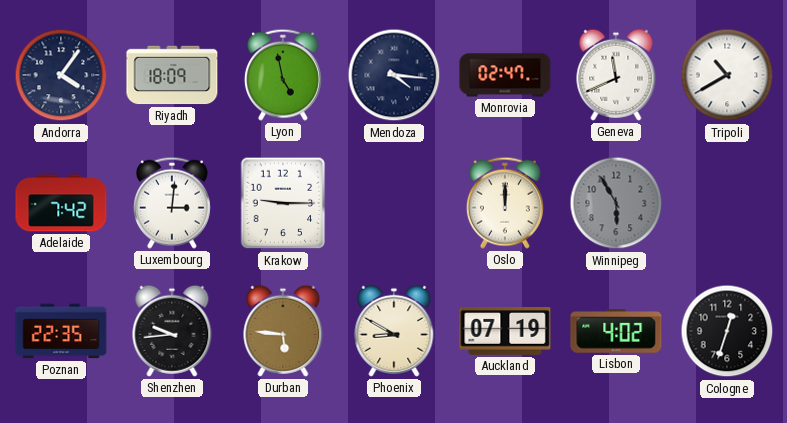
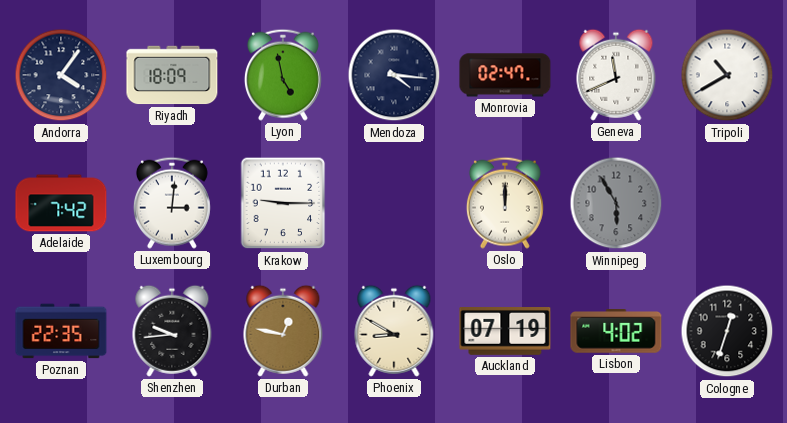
Durban: 5:46 -> 12:47 (283, 331)
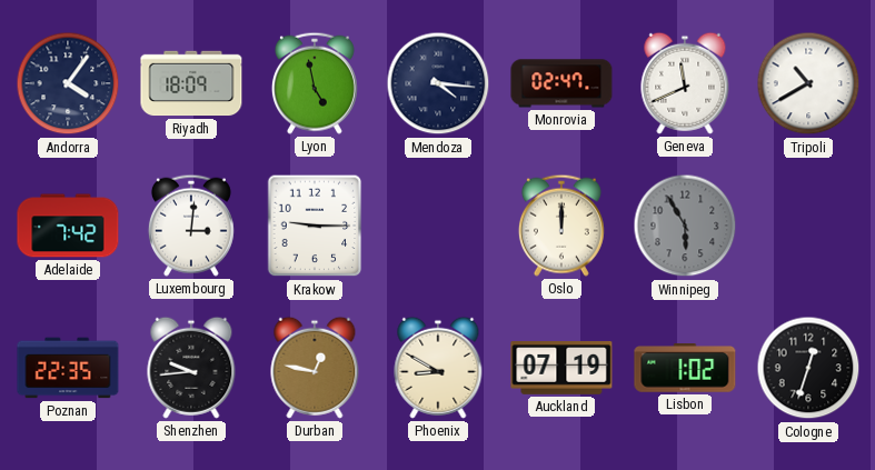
Lisbon: 4:02 -> 1:02 (685, 369)
